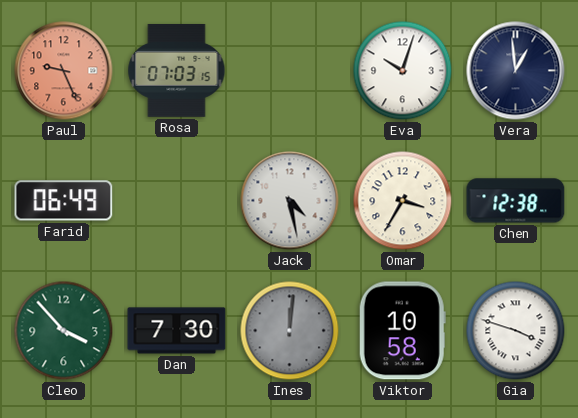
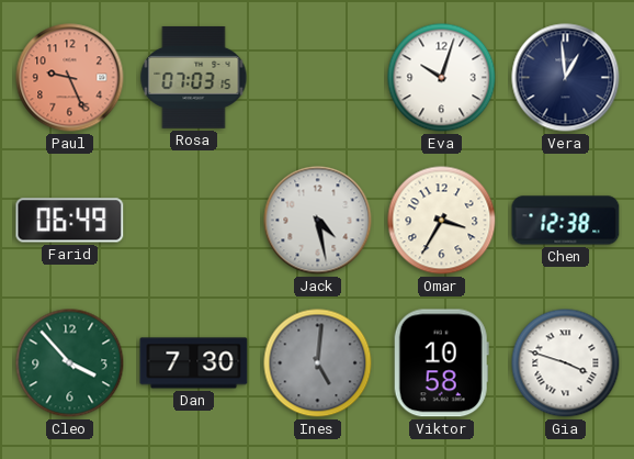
Ines: 12:01 -> 5:01 (318, 363)
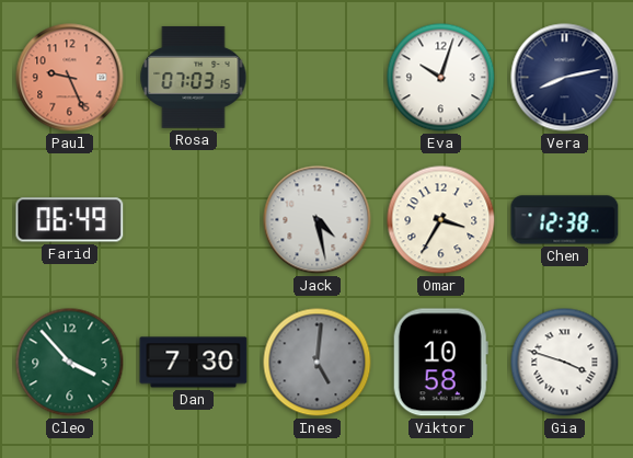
Vera: 12:59 -> 8:13 (565, 78)
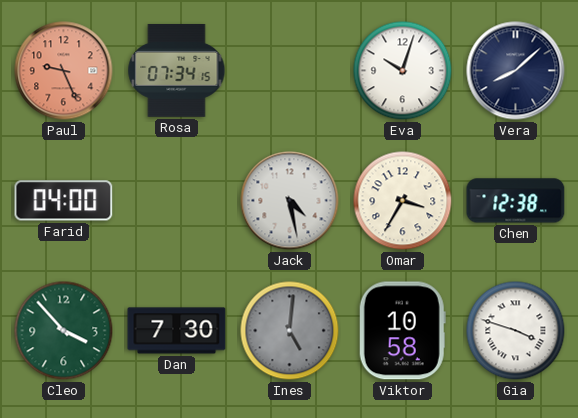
Rosa: 07:03 -> 07:34 (177, 71)
Vera: 8:13 -> 8:08 (516, 71)
Farid: 06:49 -> 04:00 (64, 201)
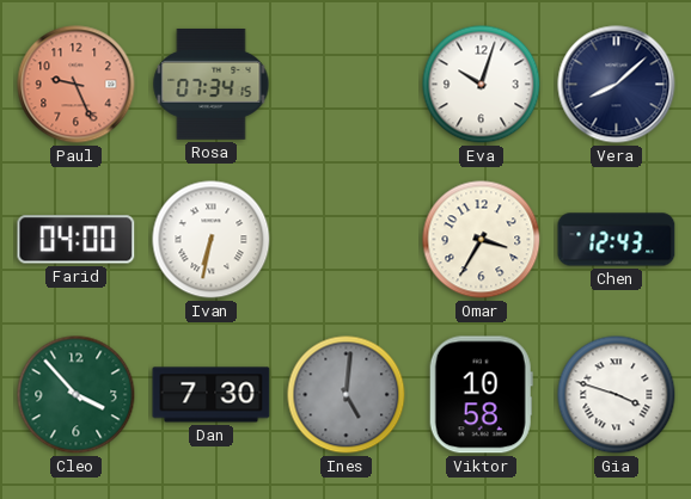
Ivan: none -> 6:32 (212, 240)
Jack: 4:28 -> none (290, 201)
Chen: 12:38 -> 12:43 (617, 240)
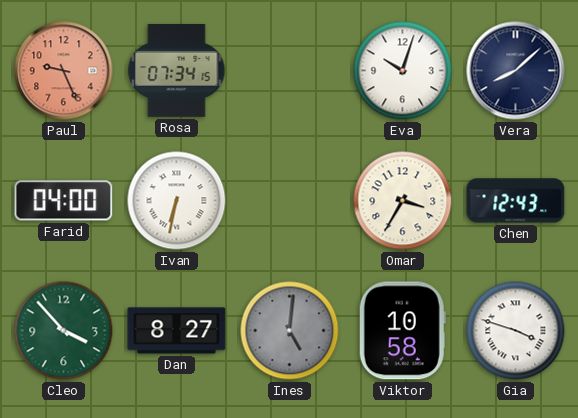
Dan: 7:30 -> 8:27 (177, 331)
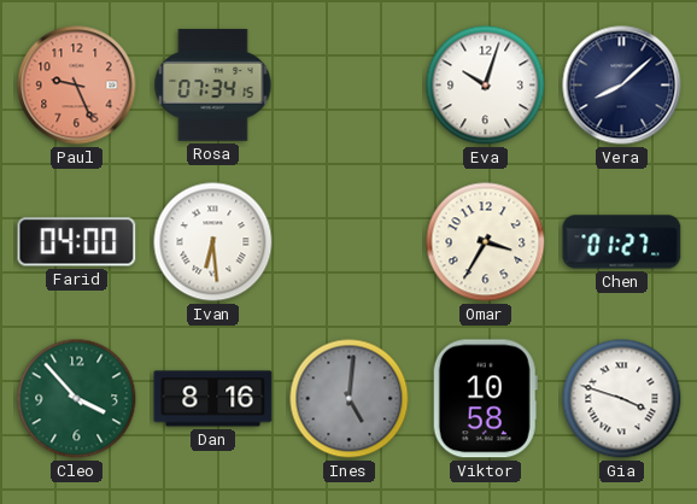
Ivan: 6:32 -> 6:29 (213, 242)
Chen: 12:43 -> 01:27 (622, 242)
Dan: 8:27 -> 8:16 (213, 399)
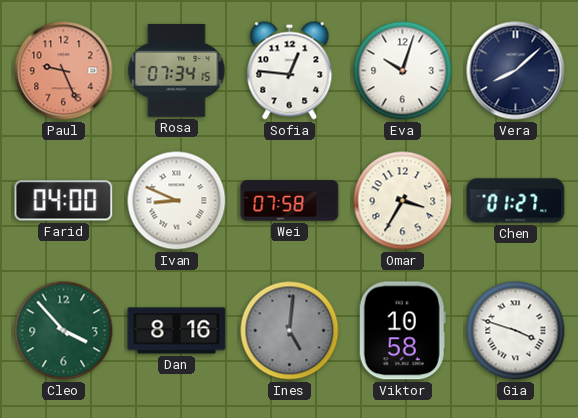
Sofia: none -> 12:46 (290, 71)
Ivan: 6:29 -> 8:49 (177, 201)
Wei: none -> 07:58 (290, 201)
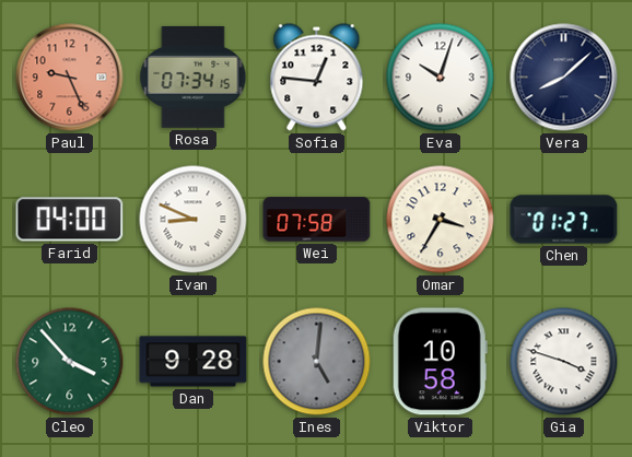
Dan: 8:16 -> 9:28 (194, 362)
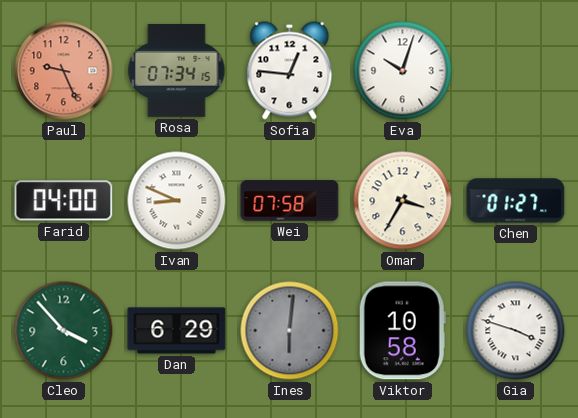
Vera: 8:08 -> none (564, 78)
Dan: 9:28 -> 6:29 (177, 331)
Ines: 5:01 -> 6:01 (290, 331)
